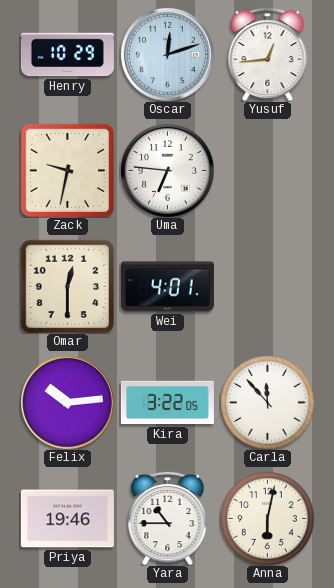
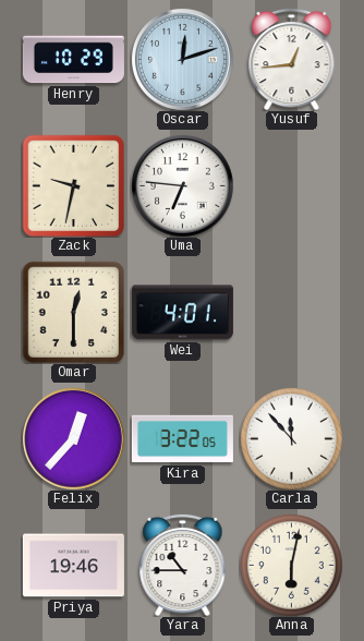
Felix: 10:14 -> 12:37 (73, 438)
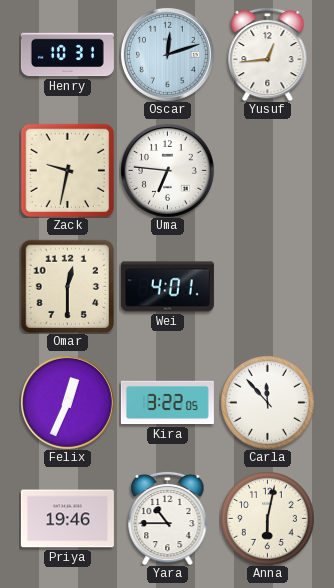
Henry: 10:29 -> 10:31 (67, 55)
Felix: 12:37 -> 12:34 (67, 402)
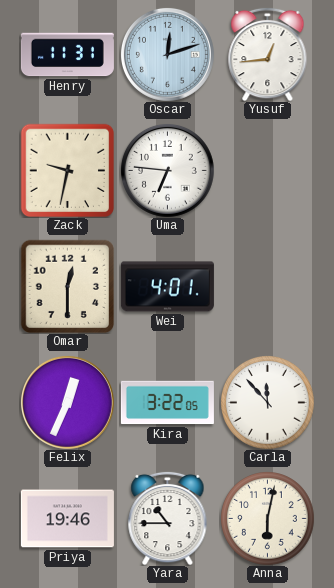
Henry: 10:31 -> 11:31 (67, 55)
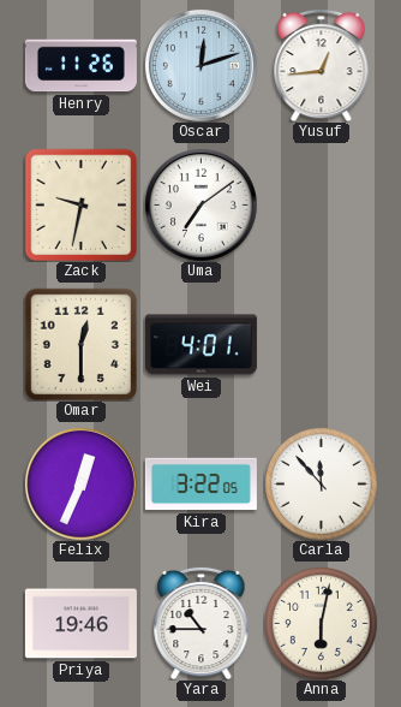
Henry: 11:31 -> 11:26 (80, 66)
Uma: 6:46 -> 7:09 (200, 204)
